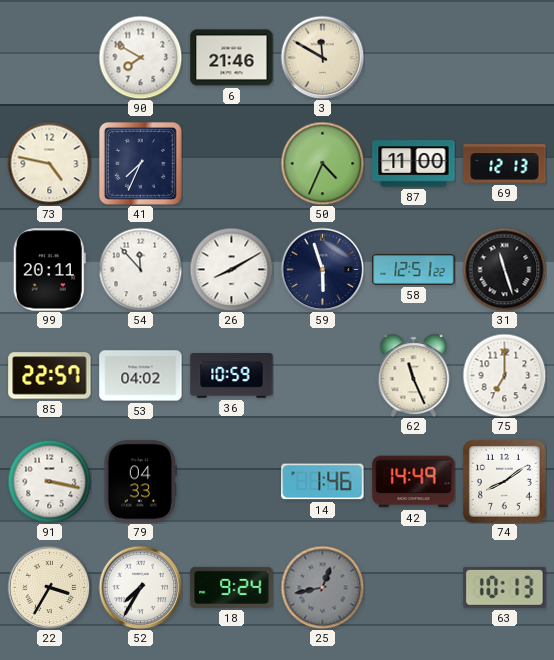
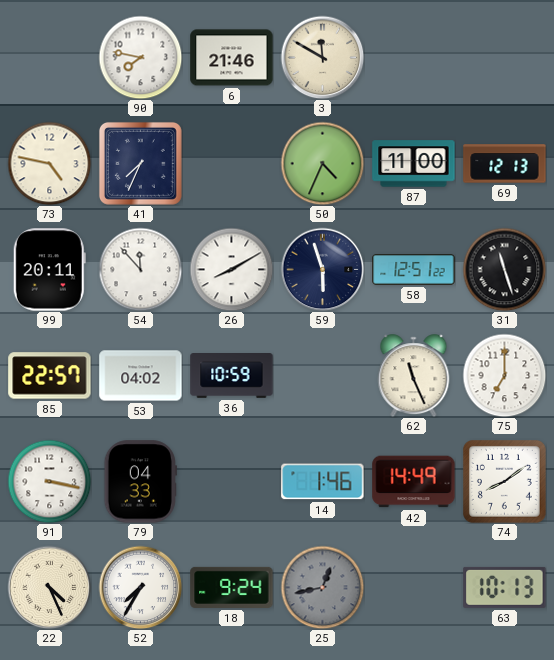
90: 7:50 -> 7:47 (140, 57)
22: 3:35 -> 4:26 (49, 587)
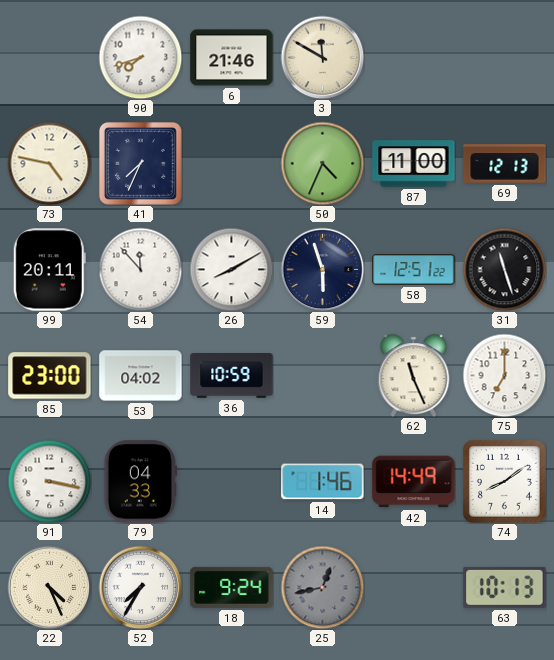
90: 7:47 -> 7:42 (140, 57)
85: 22:57 -> 23:00 (50, 376)
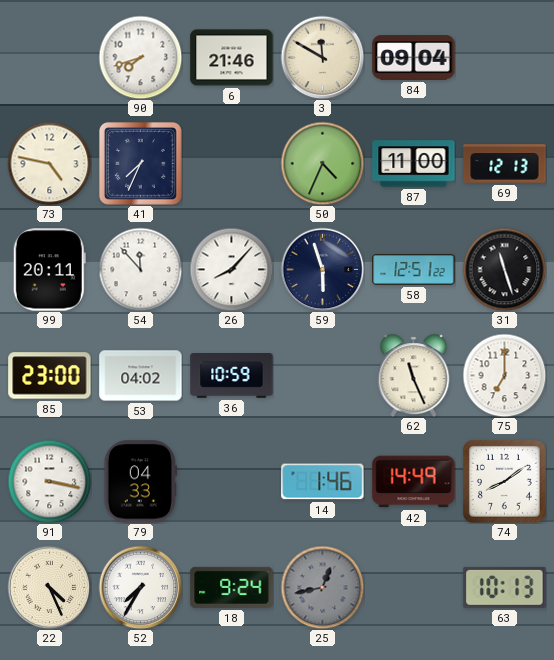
84: none -> 09:04 (414, 58)
26: 8:10 -> 8:07 (231, 269)
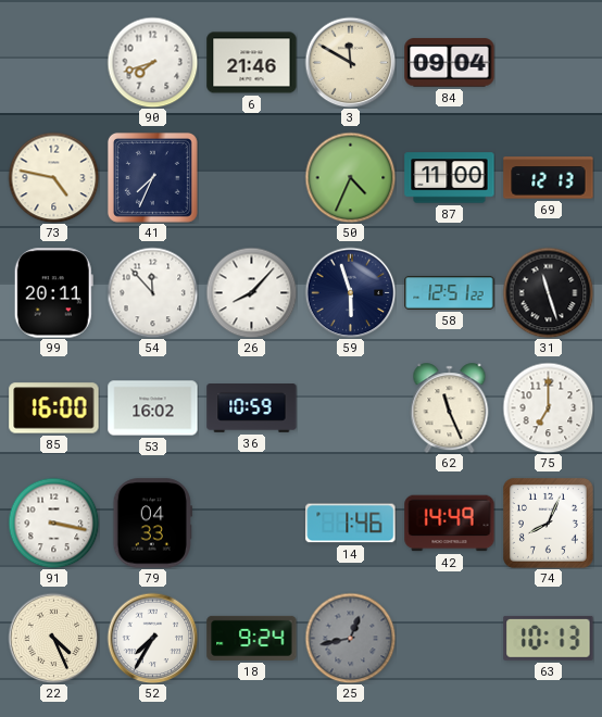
85: 23:00 -> 16:00 (54, 408)
53: 04:02 -> 16:02 (153, 408)
74: 8:09 -> 8:04 (548, 523)
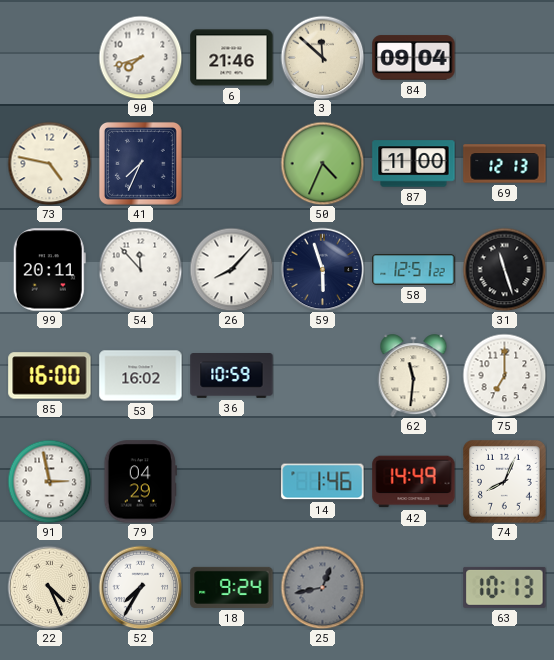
3: 11:50 -> 11:52 (322, 57)
62: 11:26 -> 11:31 (414, 376)
91: 3:17 -> 2:58 (49, 481)
79: 04:33 -> 04:29 (140, 482)
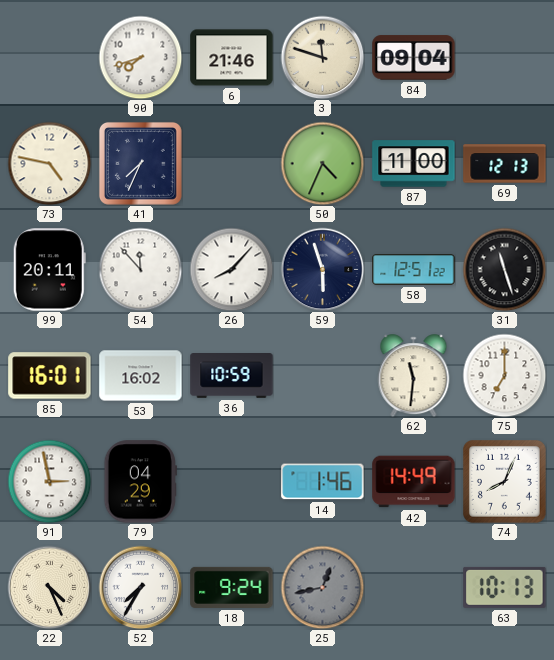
3: 11:52 -> 11:48 (322, 57)
85: 16:00 -> 16:01 (50, 376)
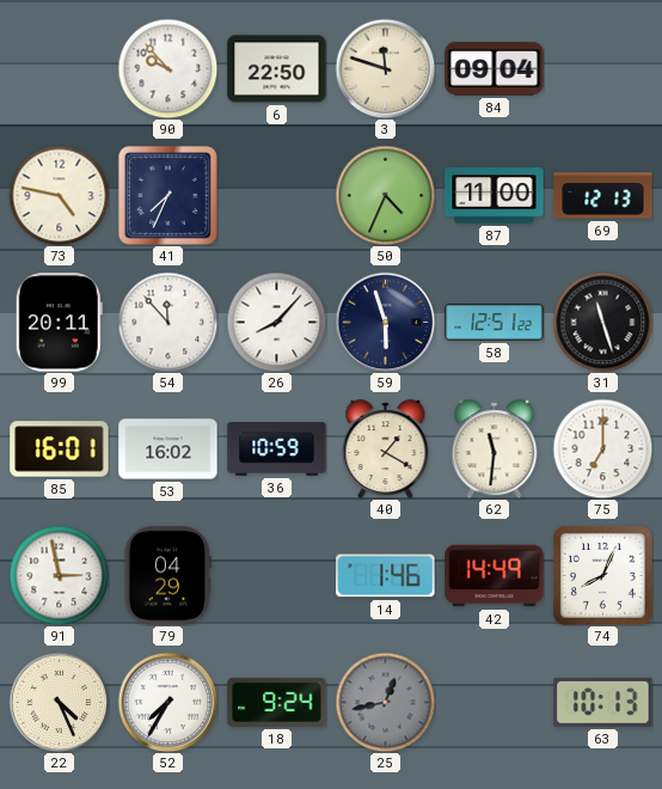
90: 7:42 -> 9:53 (167, 68)
6: 21:46 -> 22:50 (277, 69)
40: none -> 1:20 (386, 449)
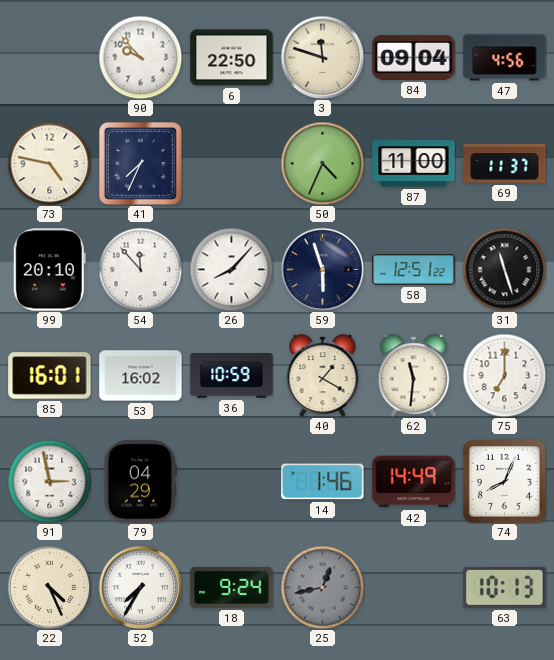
47: none -> 4:56 (505, 58)
69: 12:13 -> 11:37 (505, 164)
99: 20:11 -> 20:10 (49, 270)
